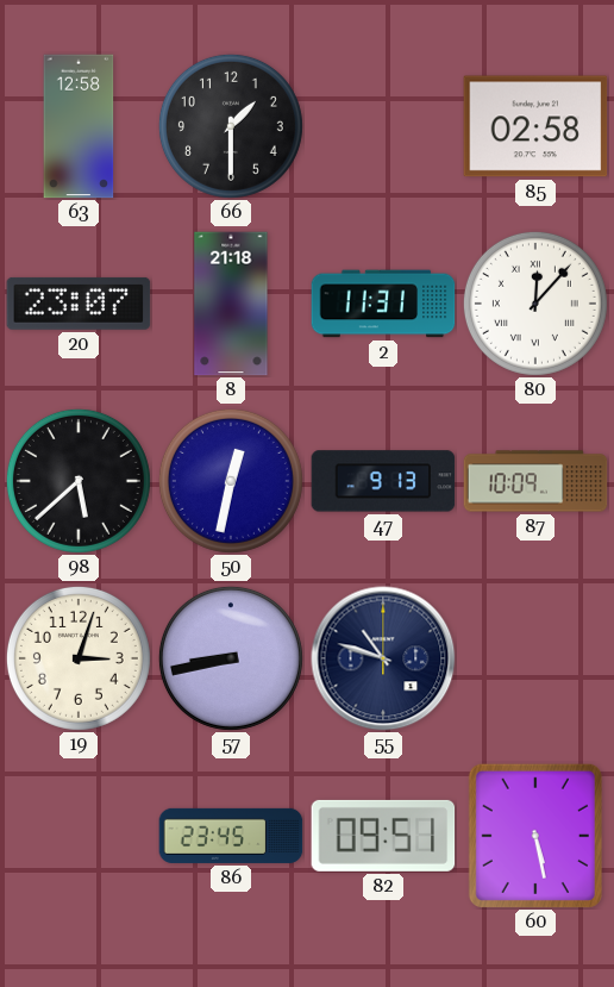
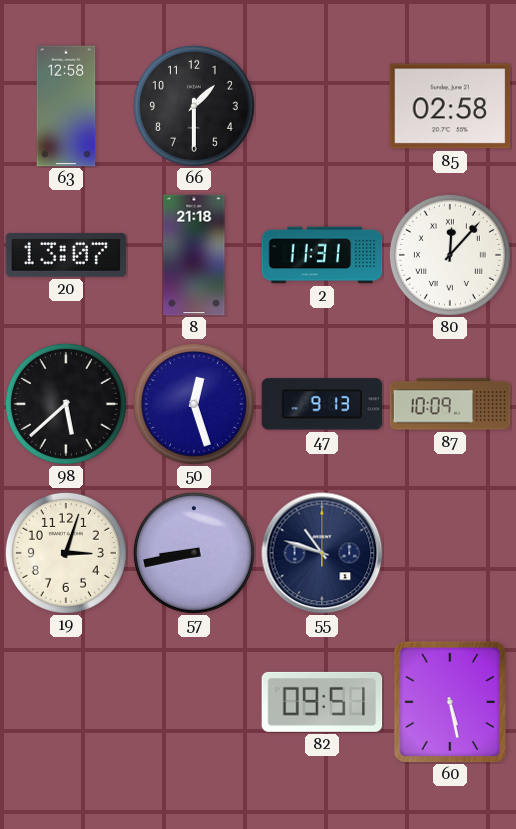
20: 23:07 -> 13:07 (66, 255)
50: 12:32 -> 12:27 (194, 404)
86: 23:45 -> none (231, 836)
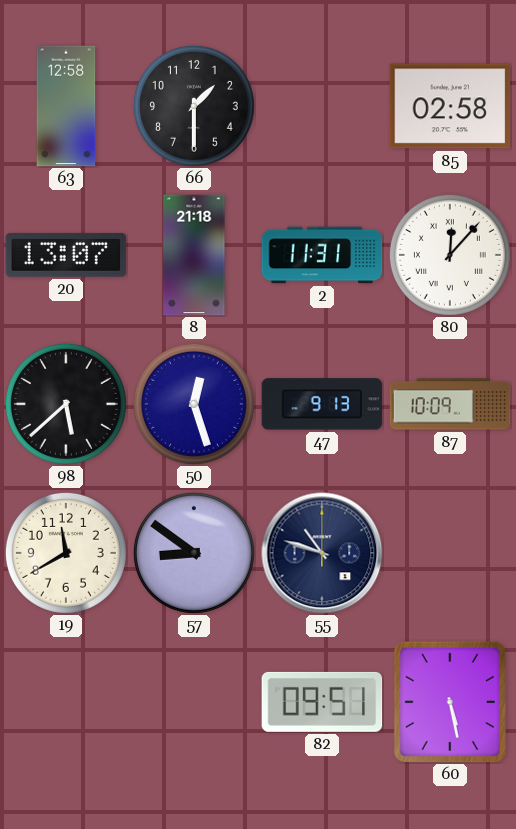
19: 3:03 -> 11:40 (66, 553)
57: 8:43 -> 8:51 (194, 553)
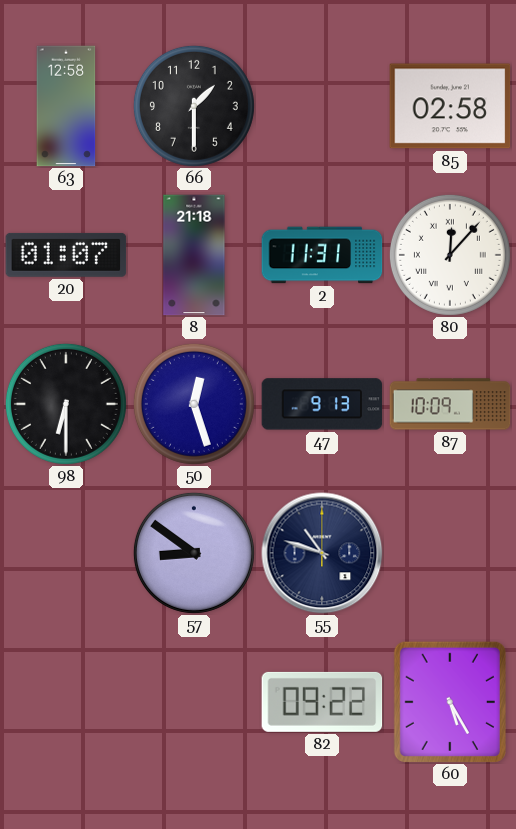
20: 13:07 -> 01:07 (66, 255)
98: 5:38 -> 6:30 (66, 404)
19: 11:40 -> none (66, 553)
82: 09:51 -> 09:22 (322, 702)
60: 5:28 -> 5:25 (450, 702)
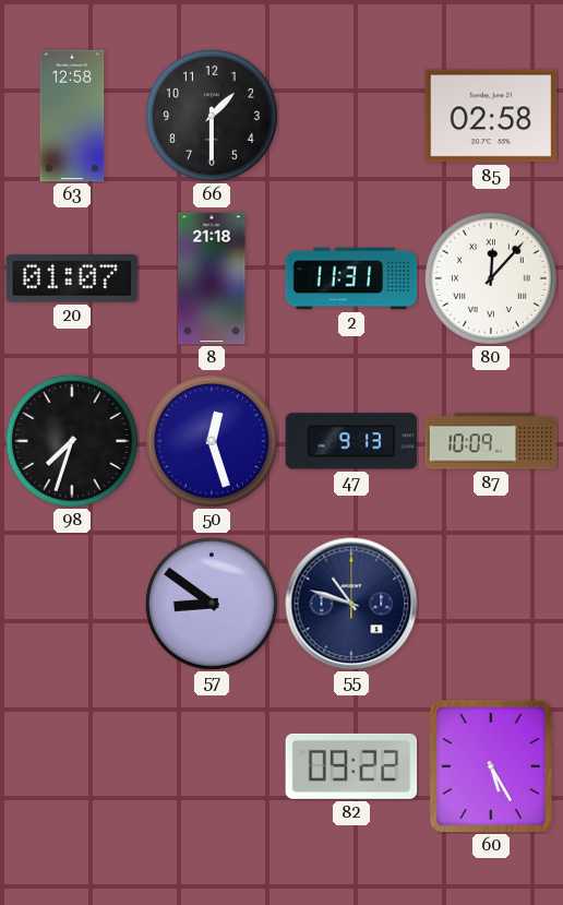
98: 6:30 -> 7:33 (72, 441)
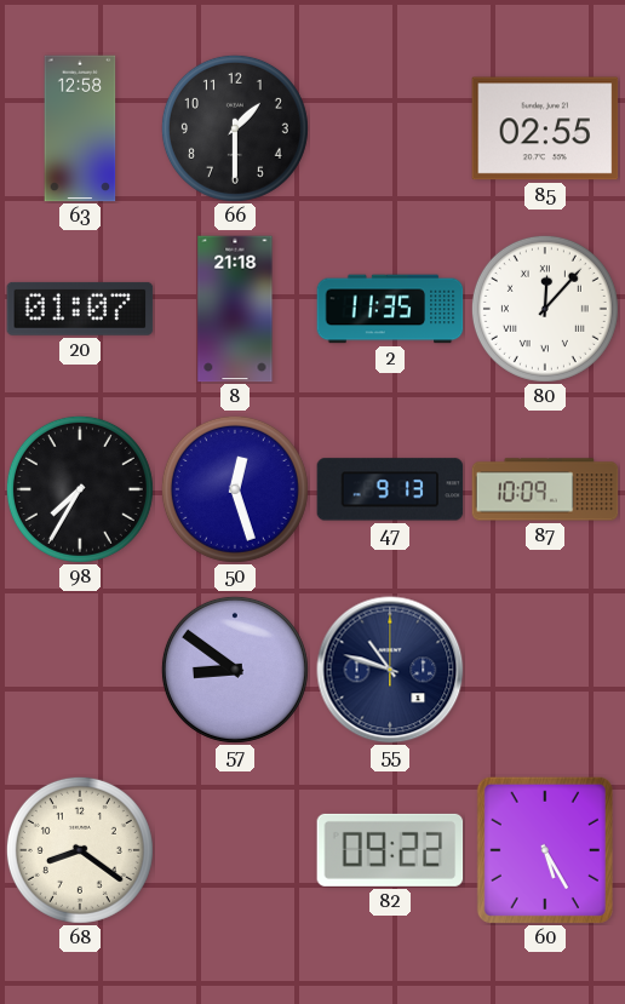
85: 02:58 -> 02:55 (545, 128)
2: 11:31 -> 11:35 (390, 309)
98: 7:33 -> 7:35 (80, 489)
68: none -> 8:21 (80, 850)
